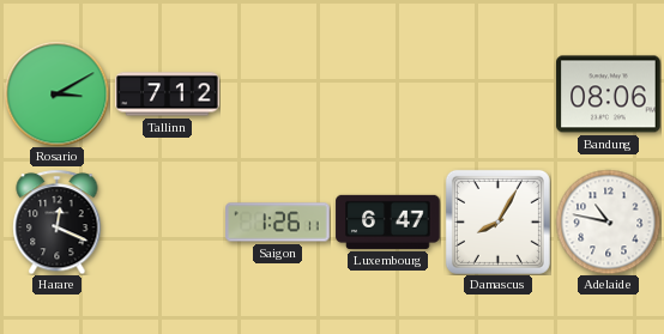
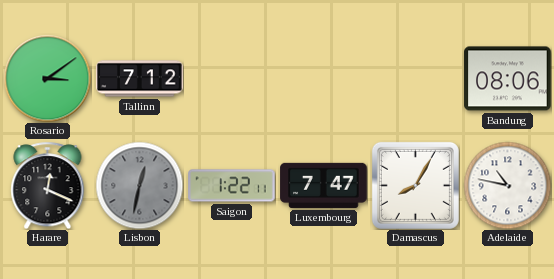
Rosario: 3:10 -> 3:09 (47, 78)
Lisbon: none -> 12:32 (139, 185)
Saigon: 1:26 -> 1:22 (232, 186)
Luxembourg: 6:47 -> 7:47 (324, 185)
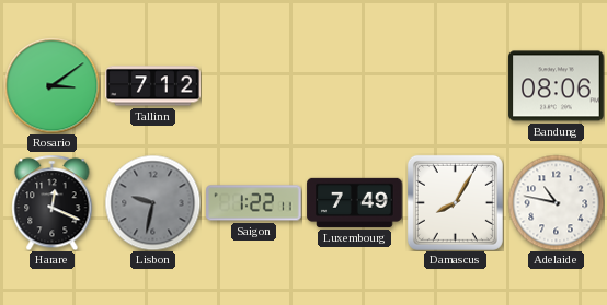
Lisbon: 12:32 -> 9:32 (152, 202)
Luxembourg: 7:47 -> 7:49 (355, 202)
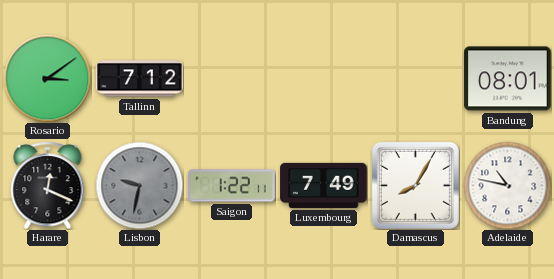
Bandung: 08:06 -> 08:01 (508, 79)
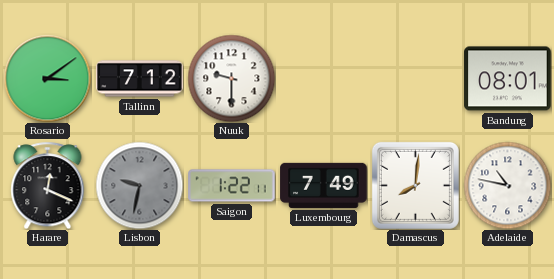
Nuuk: none -> 9:30 (231, 78)
Damascus: 8:05 -> 8:01 (415, 185)
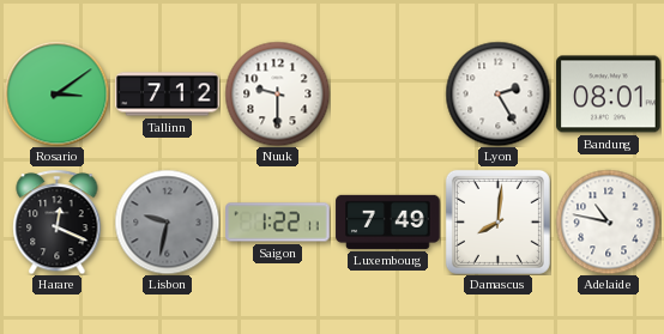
Lyon: none -> 2:25 (497, 93)
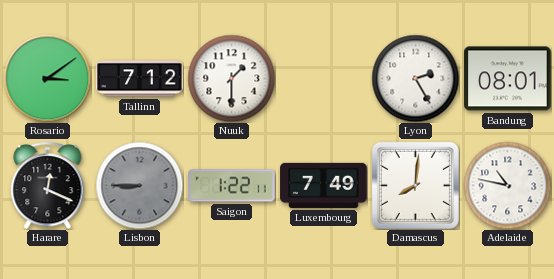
Nuuk: 9:30 -> 1:30 (231, 78)
Lisbon: 9:32 -> 8:45 (139, 185)
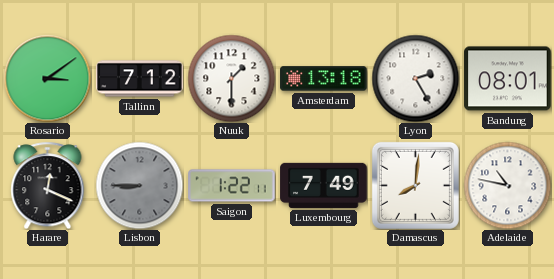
Amsterdam: none -> 13:18 (324, 79)
